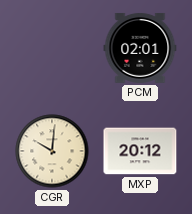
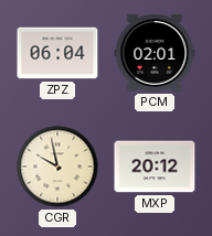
ZPZ: none -> 06:04 (57, 53)
CGR: 10:01 -> 9:58 (57, 167)
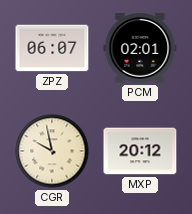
ZPZ: 06:04 -> 06:07 (52, 48)
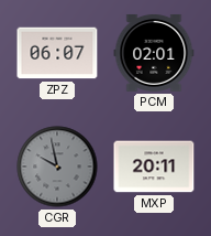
CGR dial: cream -> grey (57, 167)
MXP: 20:12 -> 20:11 (154, 167)
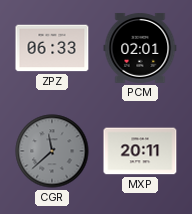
ZPZ: 06:07 -> 06:33 (52, 48)
CGR: 9:58 -> 11:38 (52, 151)
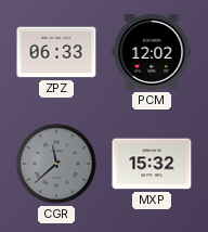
PCM: 02:01 -> 12:02 (152, 52)
MXP: 20:11 -> 15:32 (152, 164)
